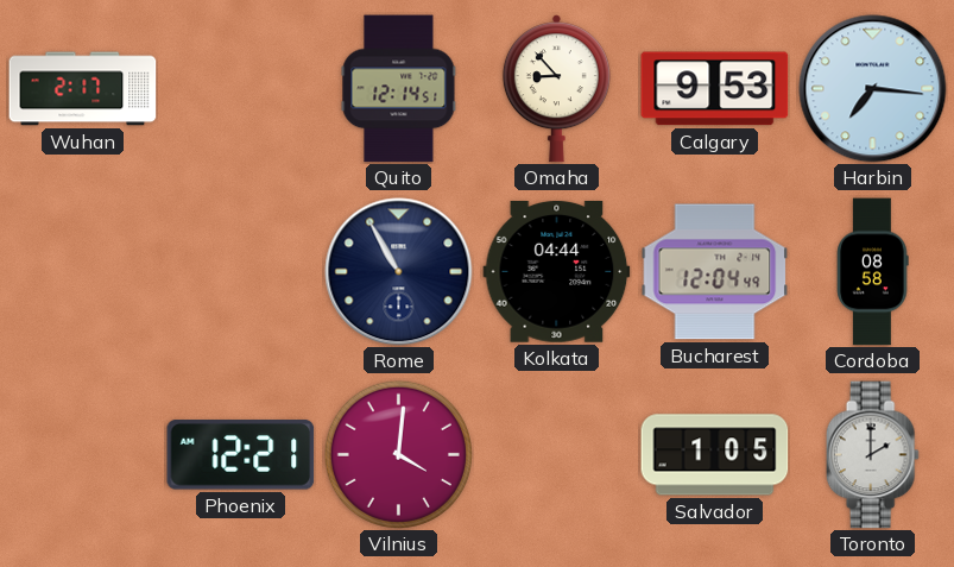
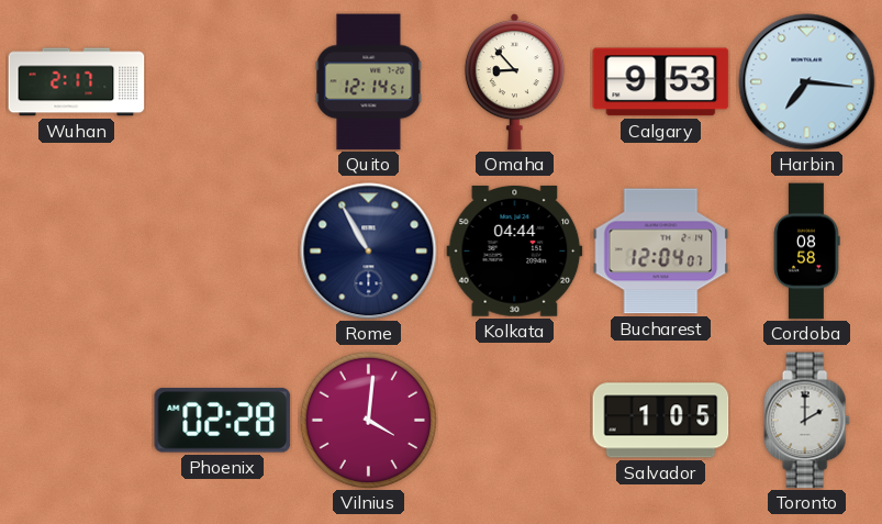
Bucharest: 12:04:49 -> 12:04:07 (661, 252)
Phoenix: 12:21 -> 02:28 (223, 421)
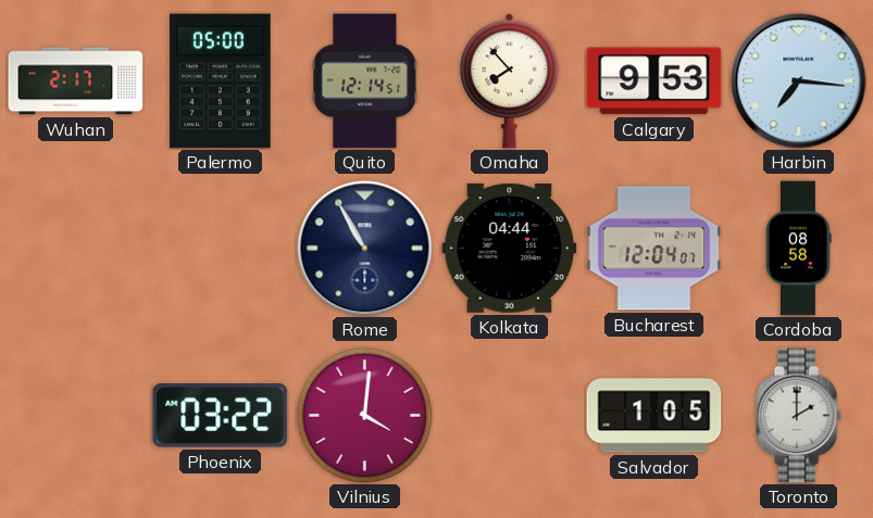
Palermo: none -> 05:00 (221, 81)
Omaha: 8:53 -> 7:53 (509, 81)
Phoenix: 02:28 -> 03:22 (221, 416)
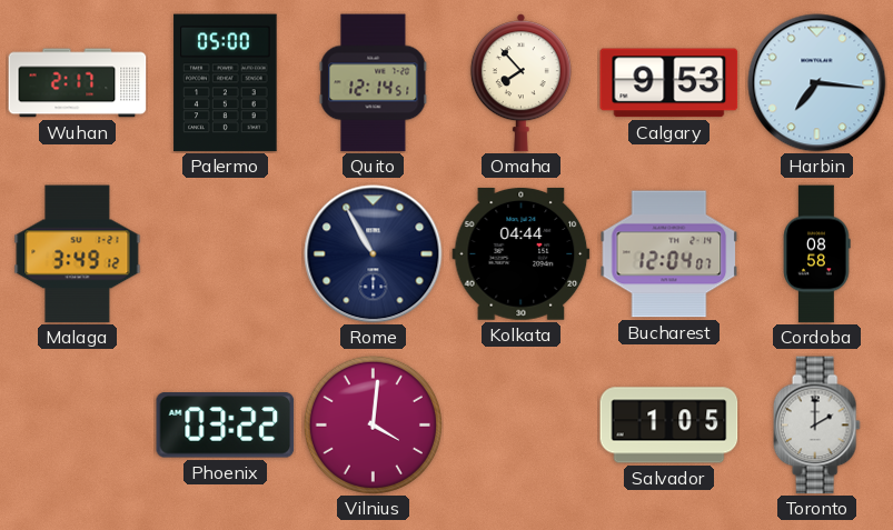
Malaga: none -> 3:49 (78, 254)
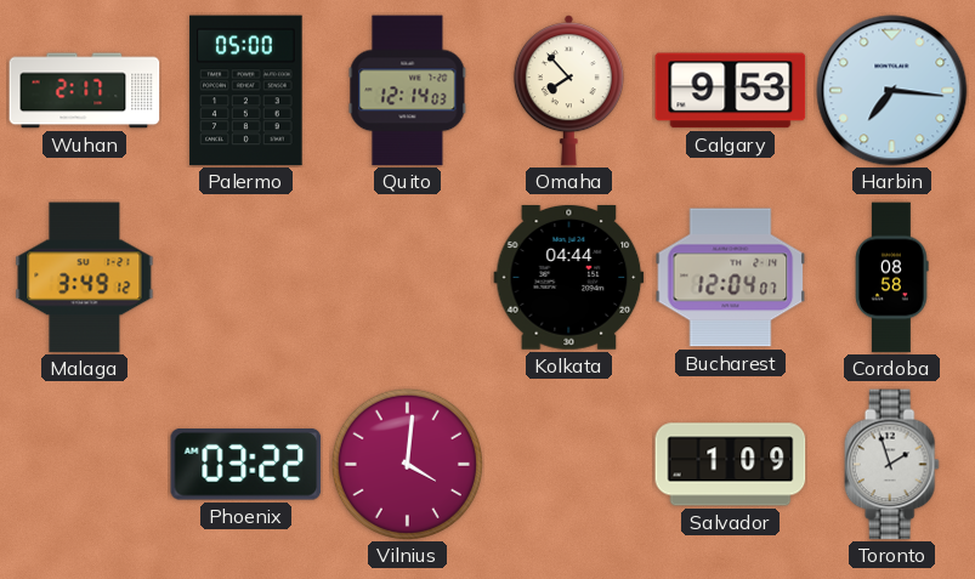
Quito: 12:14:51 -> 12:14:03 (408, 91)
Rome: 10:55 -> none (374, 254)
Salvador: 1:05 -> 1:09 (731, 465)
Toronto: 2:00 -> 1:57 (891, 465)
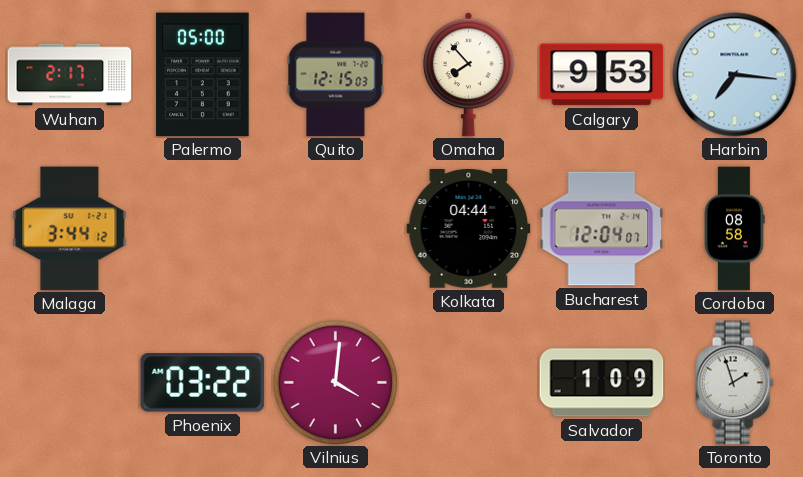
Quito: 12:14 -> 12:15 (336, 75)
Malaga: 3:49 -> 3:44 (70, 229)
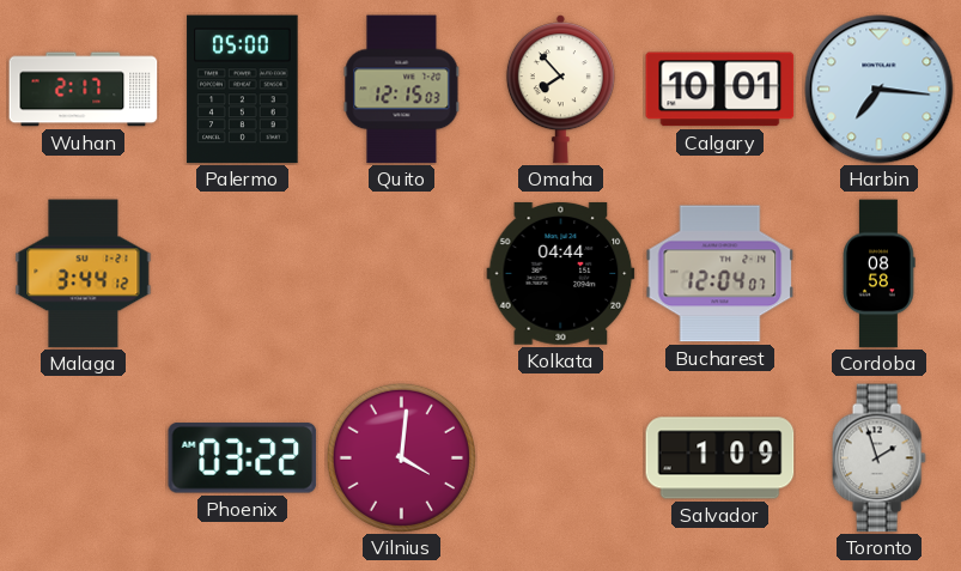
Calgary: 9:53 -> 10:01 (720, 90)
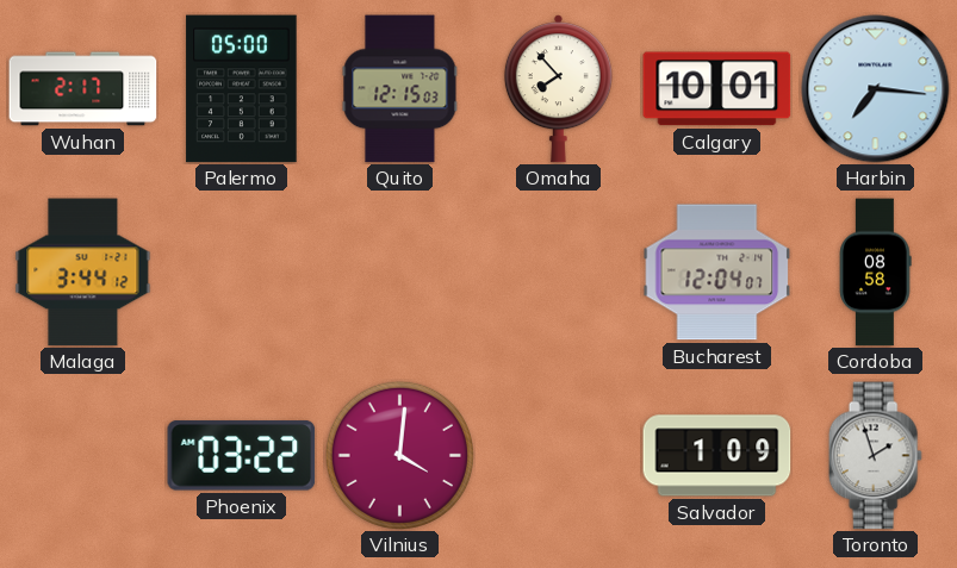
Kolkata: 04:44 -> none (561, 273)
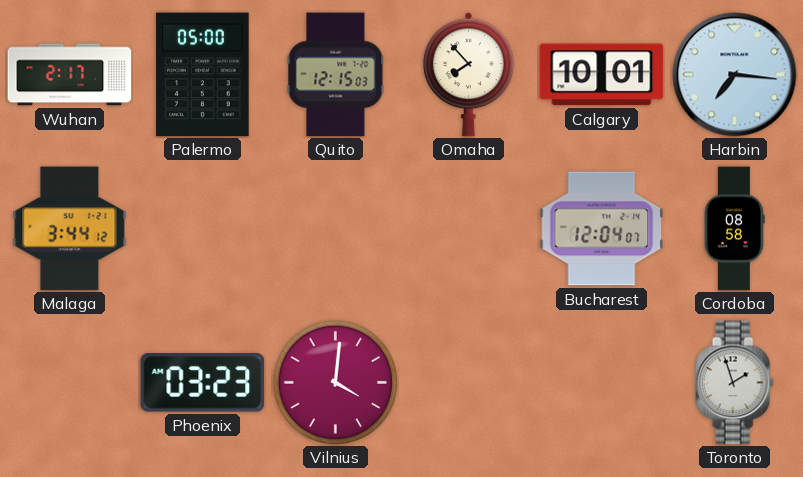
Phoenix: 03:22 -> 03:23 (203, 383)
Salvador: 1:09 -> none (717, 456)
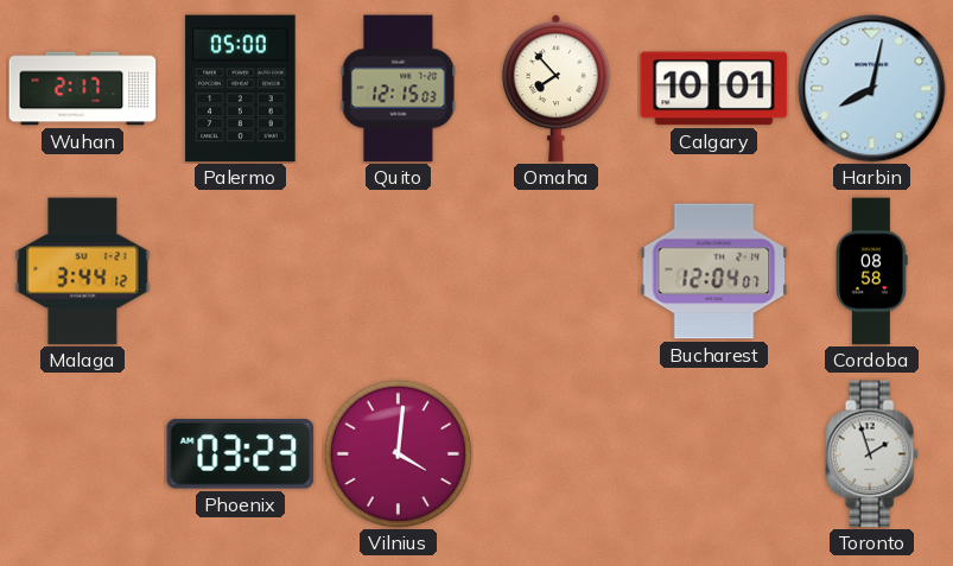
Harbin: 7:16 -> 8:02 (872, 89)
